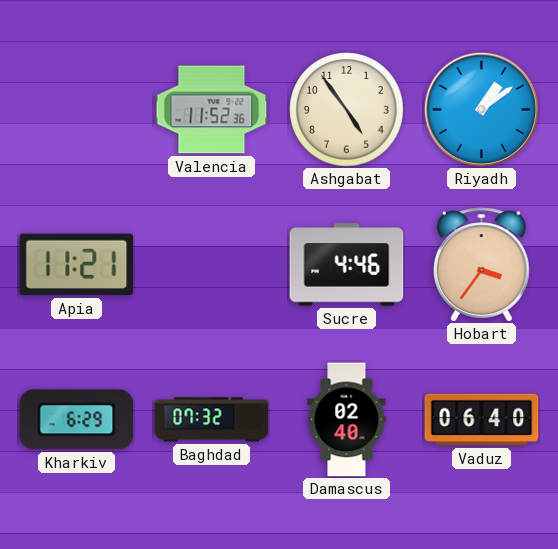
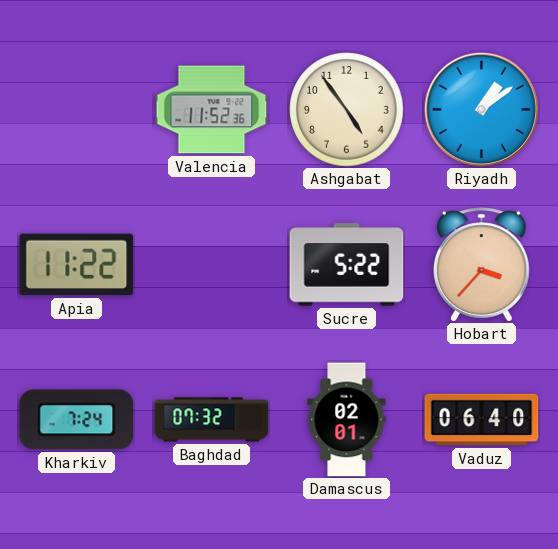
Apia: 11:21 -> 11:22 (77, 265)
Sucre: 4:46 -> 5:22 (347, 265)
Hobart: 3:36 -> 3:37 (481, 265)
Kharkiv: 6:29 -> 7:24 (77, 420)
Damascus: 02:40 -> 02:01 (347, 420)
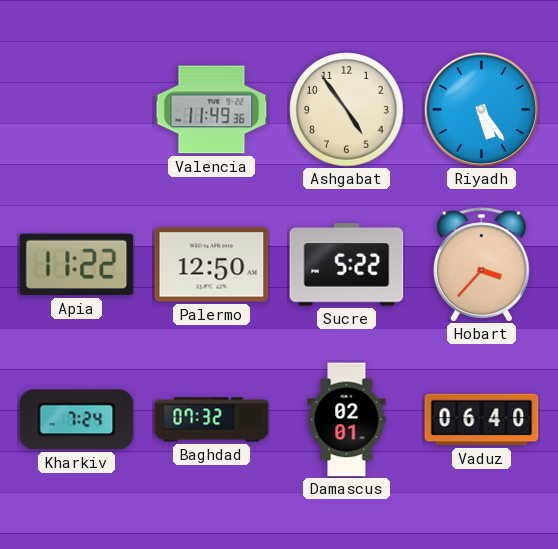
Valencia: 11:52 -> 11:49 (212, 110)
Riyadh: 1:09 -> 5:24 (481, 109)
Palermo: none -> 12:50 (212, 265)
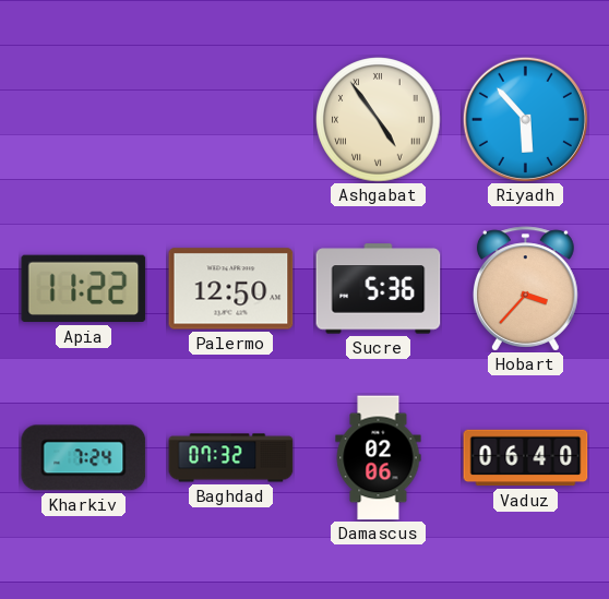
Valencia: 11:49 -> none (212, 110)
Ashgabat numerals: Arabic -> Roman (379, 120)
Riyadh: 5:24 -> 5:53 (525, 119)
Sucre: 5:22 -> 5:36 (379, 289)
Damascus: 02:01 -> 02:06 (379, 458)
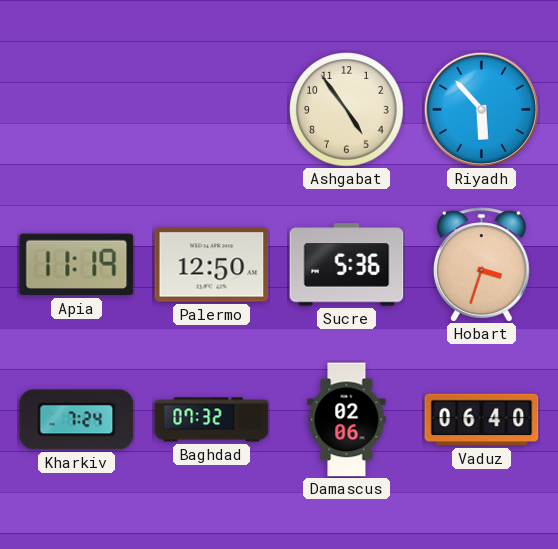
Ashgabat numerals: Roman -> Arabic (347, 110)
Apia: 11:22 -> 11:19 (77, 265)
Hobart: 3:37 -> 3:33 (481, 265)
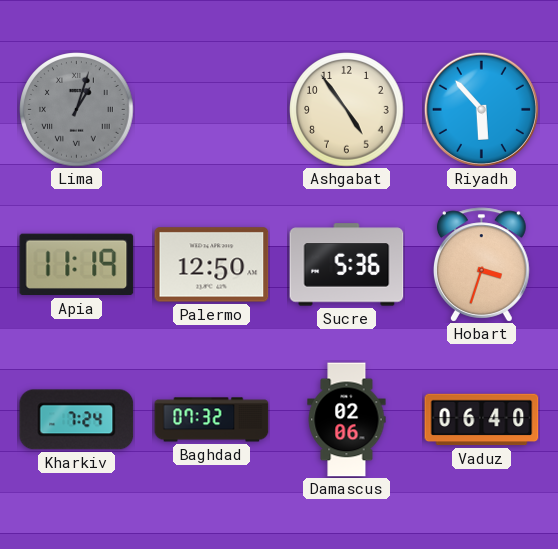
Lima: none -> 1:03 (77, 110)
